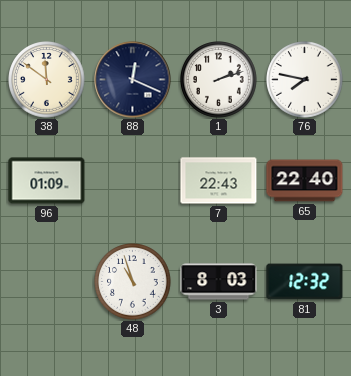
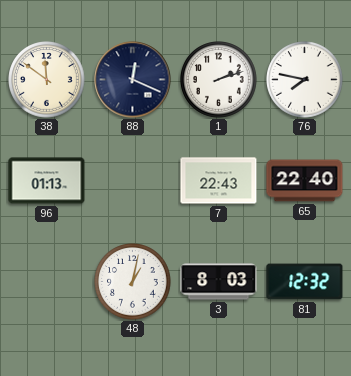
96: 01:09 -> 01:13 (47, 181)
48: 10:57 -> 1:02 (133, 282)
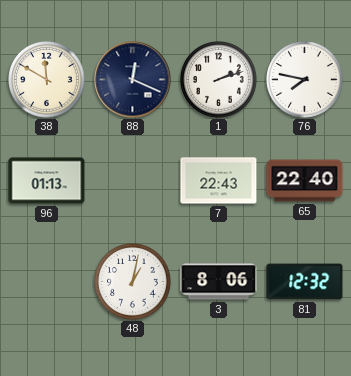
38: 11:51 -> 11:50 (47, 80)
3: 8:03 -> 8:06 (219, 282)
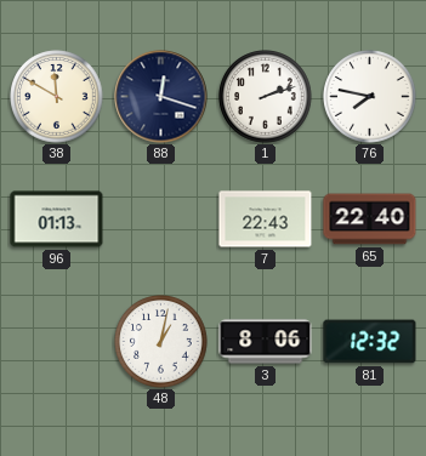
88: 12:19 -> 12:18 (161, 97)
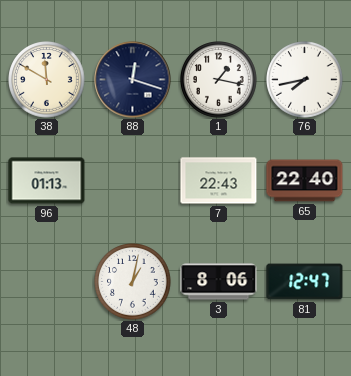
1: 2:12 -> 1:17 (219, 80)
76: 7:47 -> 7:43 (305, 80)
81: 12:32 -> 12:47 (305, 282)
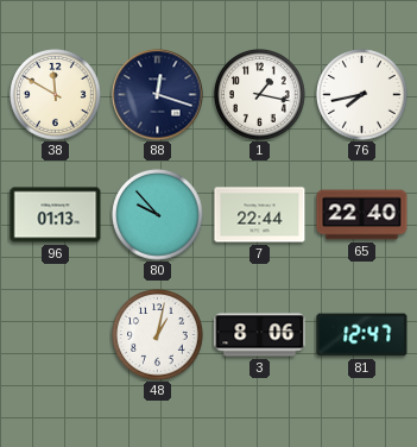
80: none -> 9:53 (158, 215)
7: 22:43 -> 22:44 (260, 215)
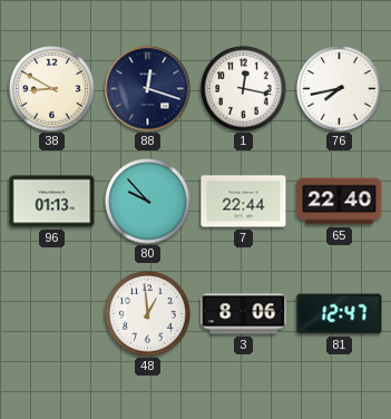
38: 11:50 -> 8:50 (52, 89)
1: 1:17 -> 12:17 (244, 89)
48: 1:02 -> 12:59 (148, 314)
